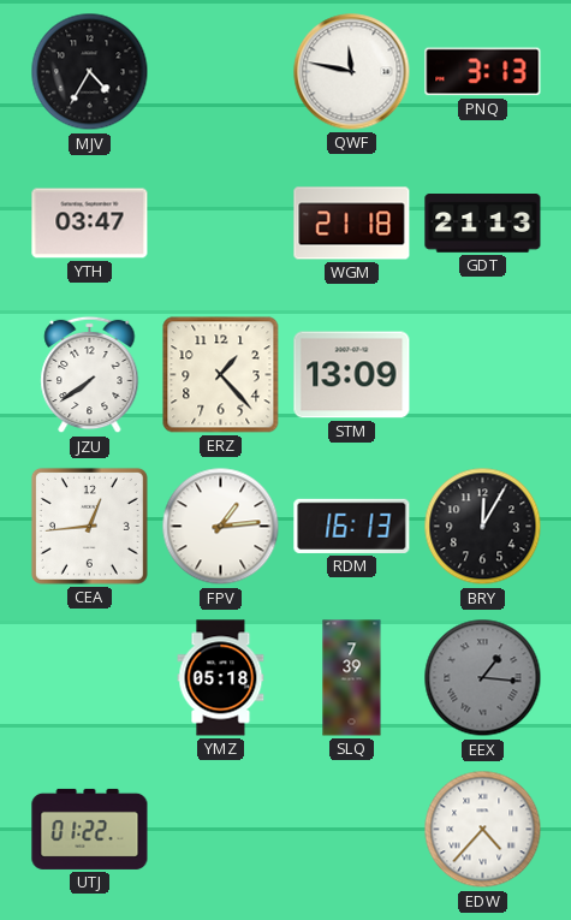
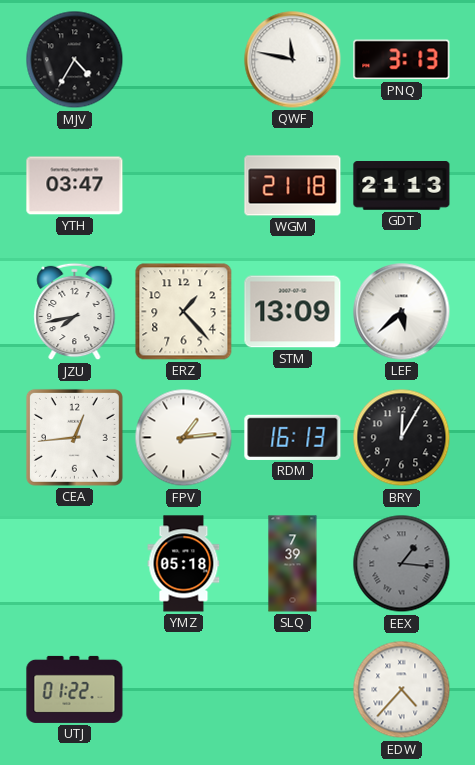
JZU: 7:39 -> 7:43 (75, 312)
LEF: none -> 5:38 (402, 312)
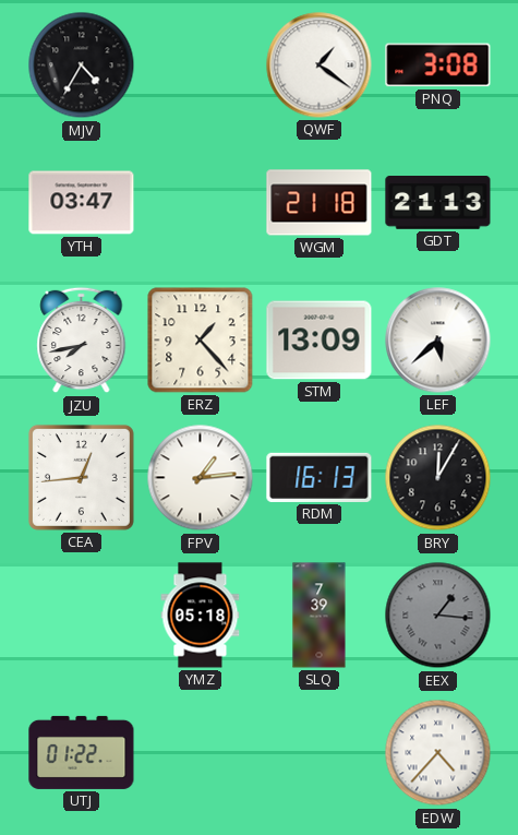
QWF: 11:47 -> 1:21 (320, 65)
PNQ: 3:13 -> 3:08 (438, 65)
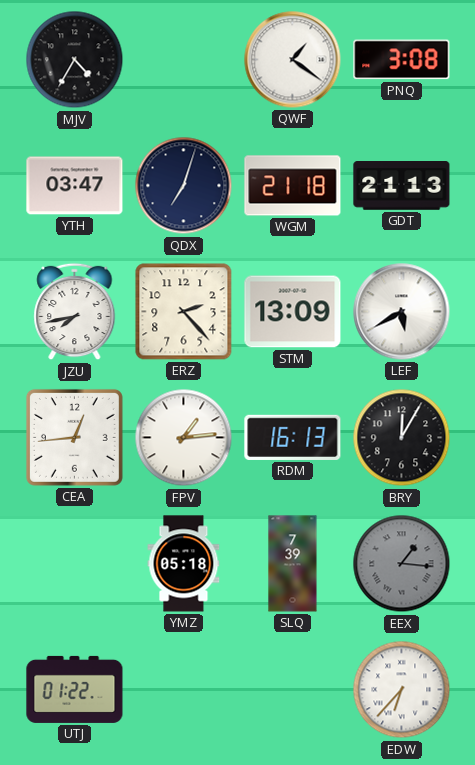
QDX: none -> 7:03 (184, 186)
ERZ: 1:23 -> 2:23 (184, 312)
LEF: 5:38 -> 5:40 (402, 312)
EDW: 4:37 -> 6:37 (402, 690)
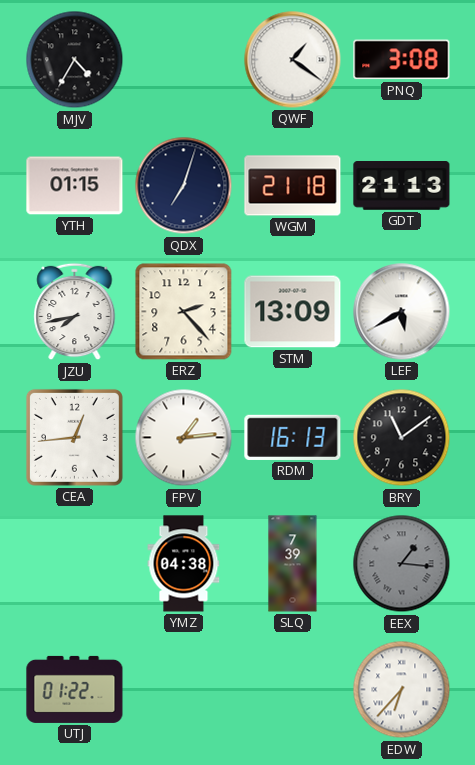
YTH: 03:47 -> 01:15 (75, 186)
BRY: 12:05 -> 11:09 (402, 438)
YMZ: 05:18 -> 04:38 (184, 564)
